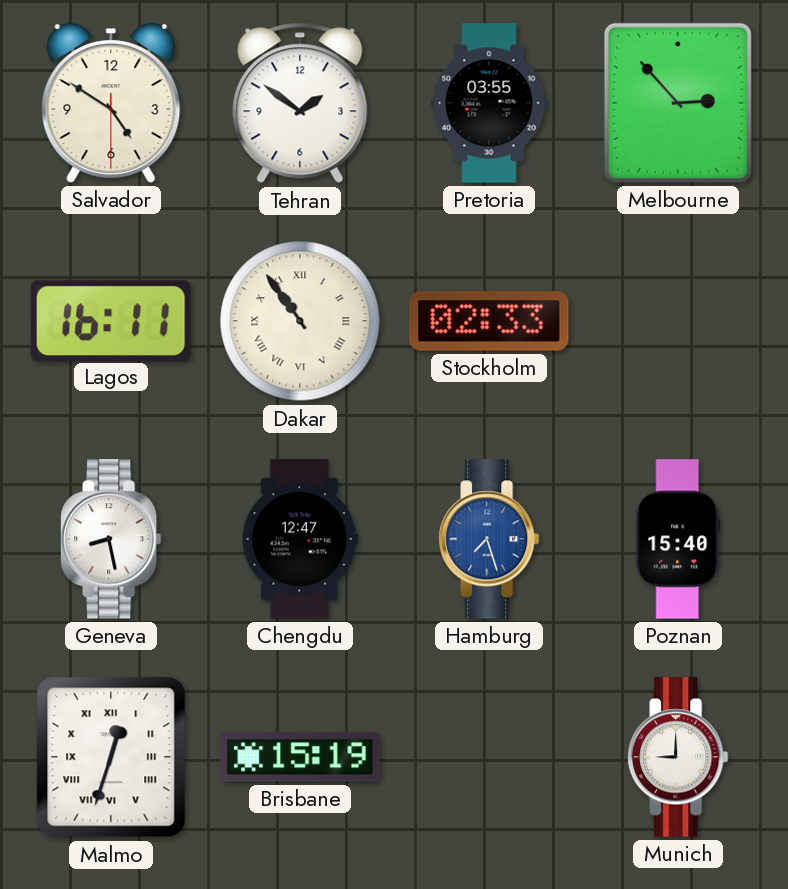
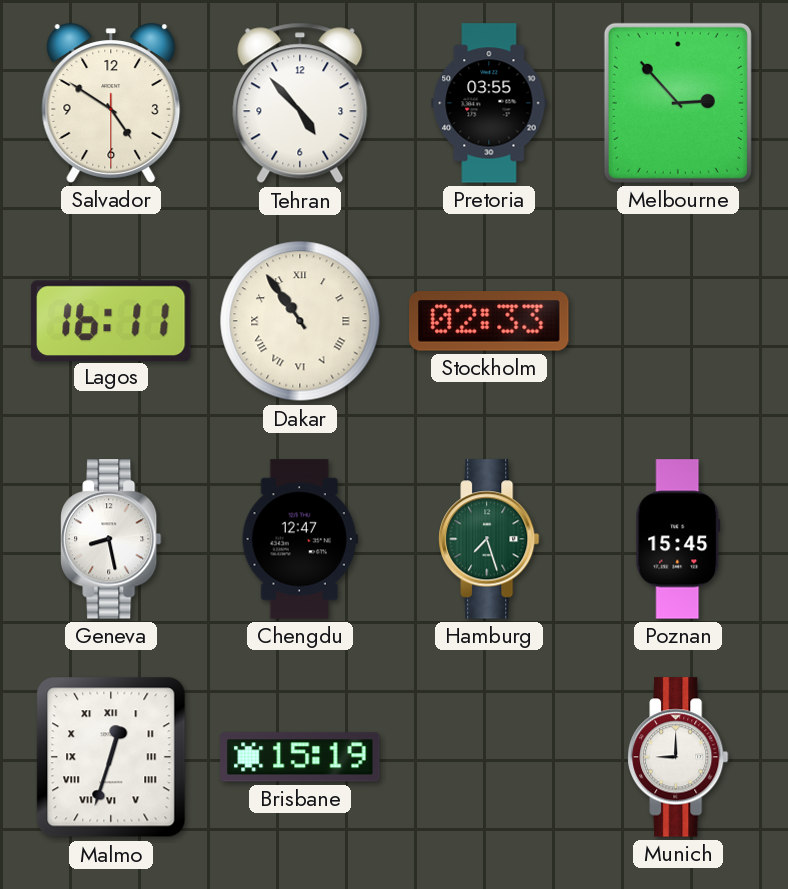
Tehran: 1:51 -> 4:53 (300, 103)
Hamburg dial: blue -> green (489, 539)
Poznan: 15:40 -> 15:45 (678, 539)
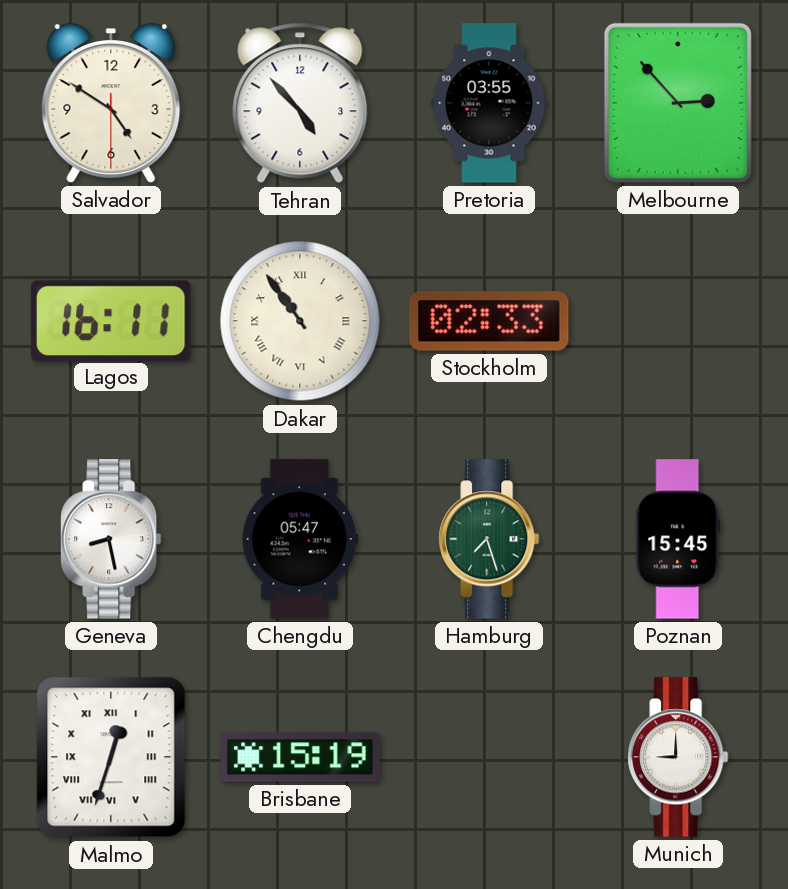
Chengdu: 12:47 -> 05:47 (300, 539)
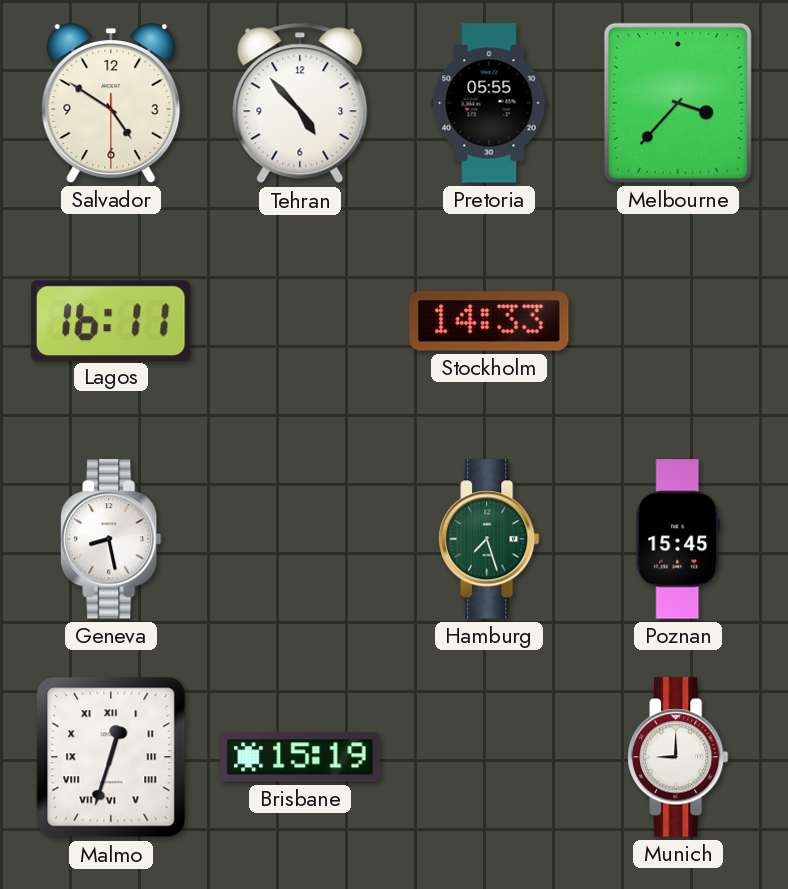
Pretoria: 03:55 -> 05:55 (489, 103)
Melbourne: 2:53 -> 3:37 (678, 103)
Dakar: 10:54 -> none (300, 321)
Stockholm: 02:33 -> 14:33 (489, 322)
Chengdu: 05:47 -> none (300, 539)
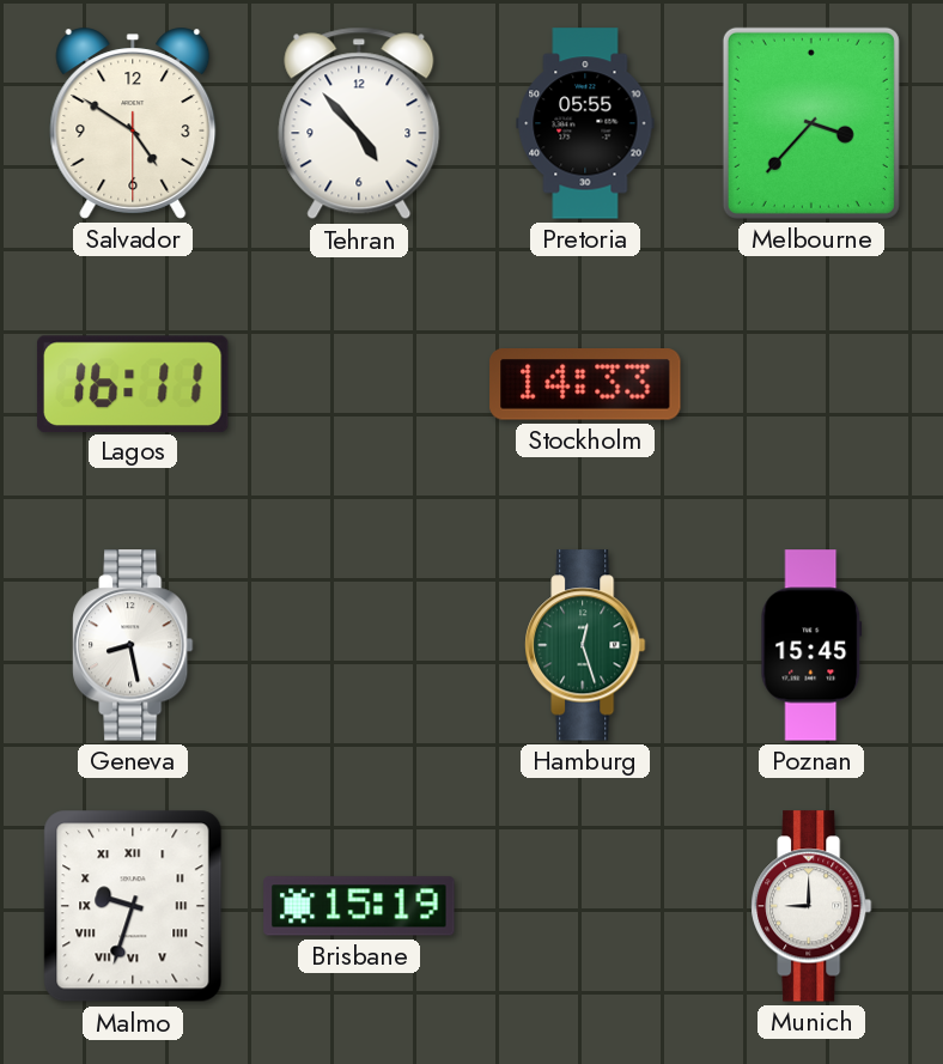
Hamburg: 7:27 -> 12:27 (585, 645)
Malmo: 12:33 -> 9:33 (133, 906)
